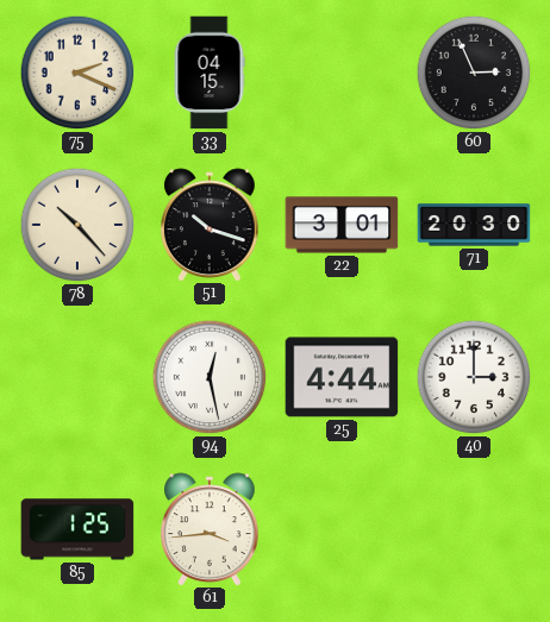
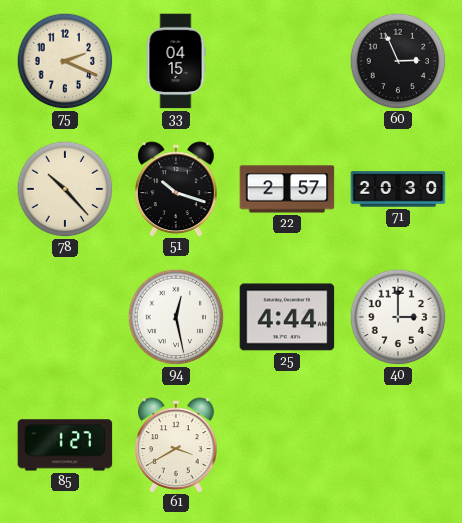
22: 3:01 -> 2:57 (287, 189)
85: 1:25 -> 1:27 (65, 445)
61: 3:44 -> 3:40 (177, 445)
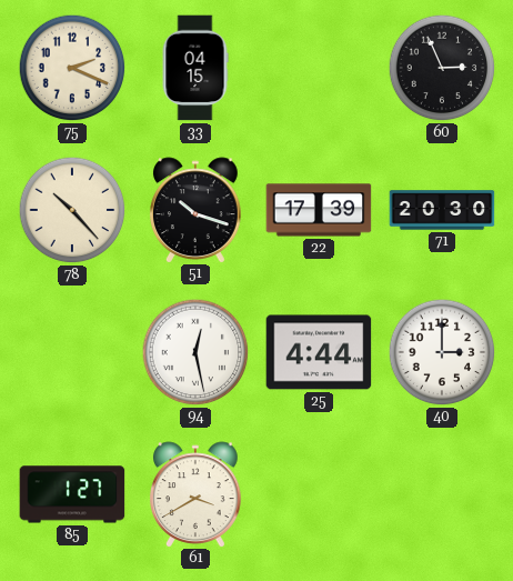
22: 2:57 -> 17:39 (319, 210)
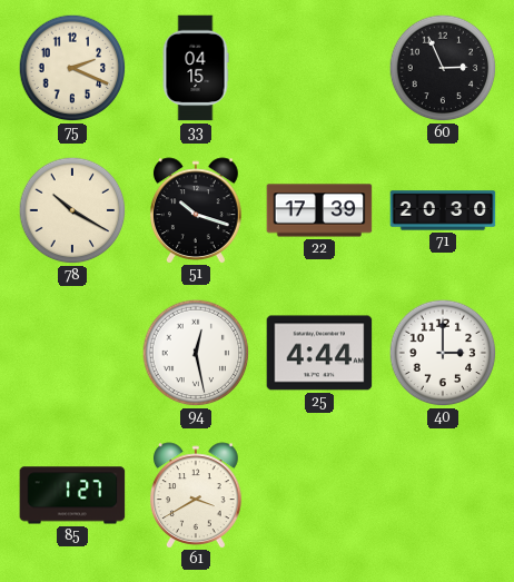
78: 10:23 -> 10:20 (72, 210)
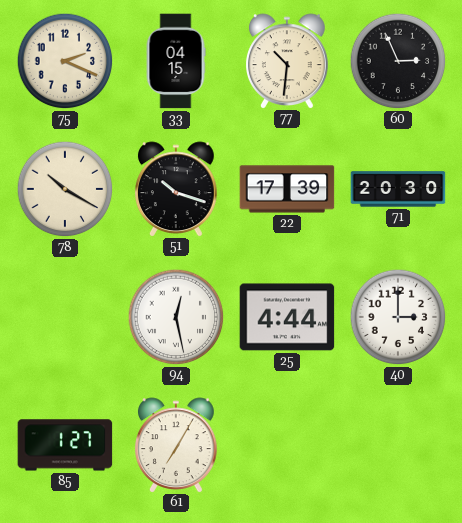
77: none -> 10:31 (288, 61)
61: 3:40 -> 7:05 (177, 445)
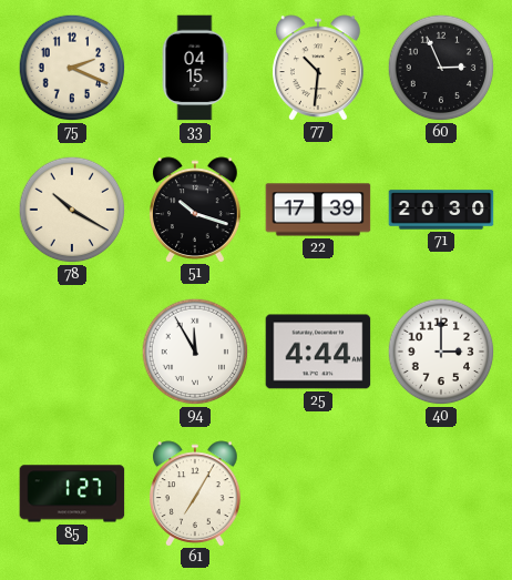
94: 12:28 -> 11:55 (195, 352)
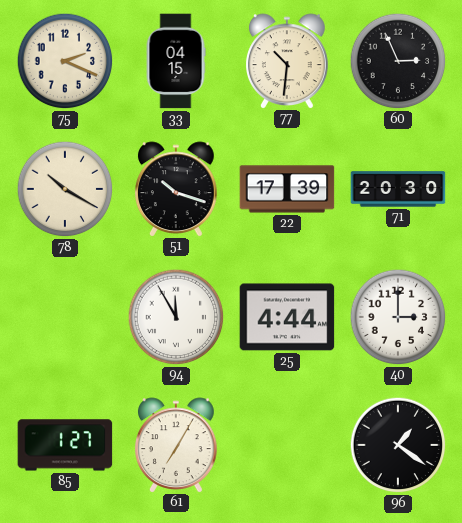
96: none -> 1:21 (398, 445)
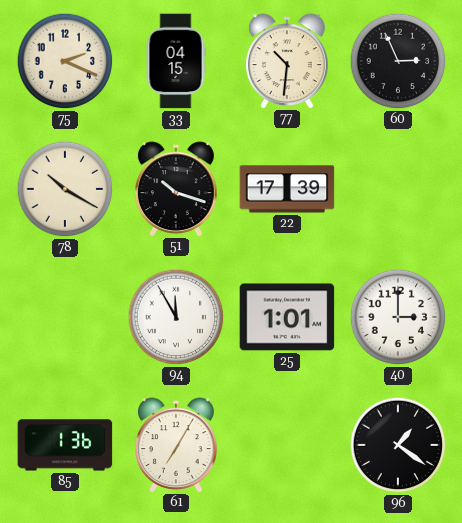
71: 20:30 -> none (398, 189)
25: 4:44 -> 1:01 (287, 317)
85: 1:27 -> 1:36 (65, 445)
